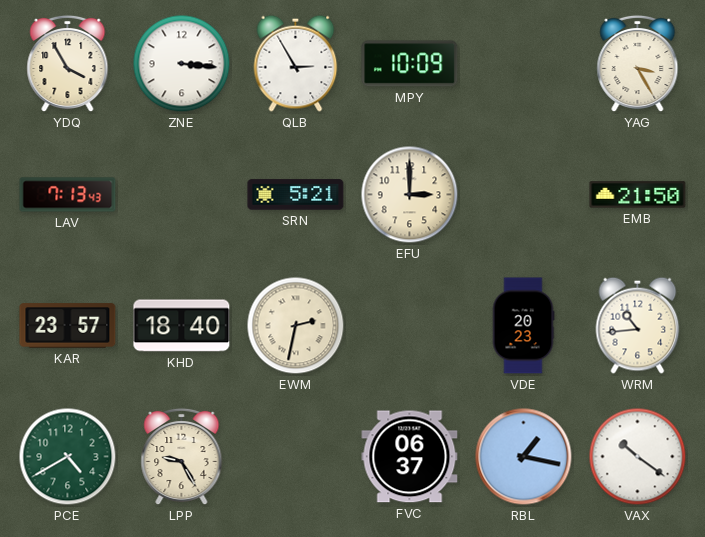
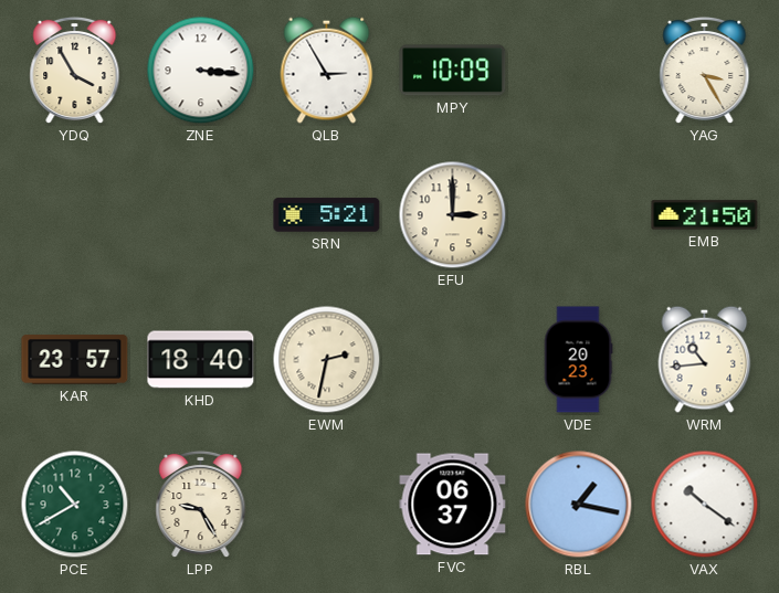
LAV: 7:13 -> none (68, 195)
PCE: 4:40 -> 10:40 (75, 505)
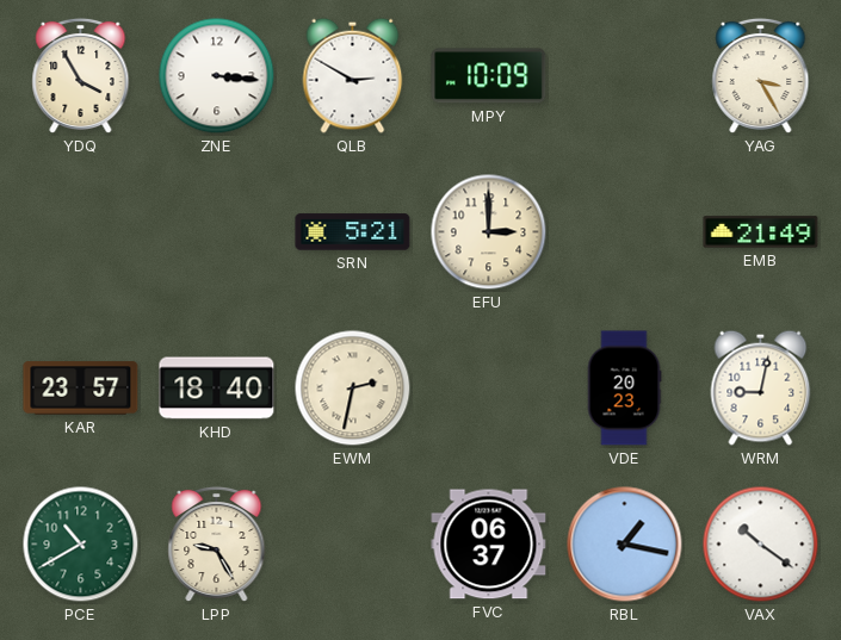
QLB: 2:55 -> 2:50 (353, 75)
EMB: 21:50 -> 21:49 (761, 232)
WRM: 10:44 -> 9:02 (761, 387)
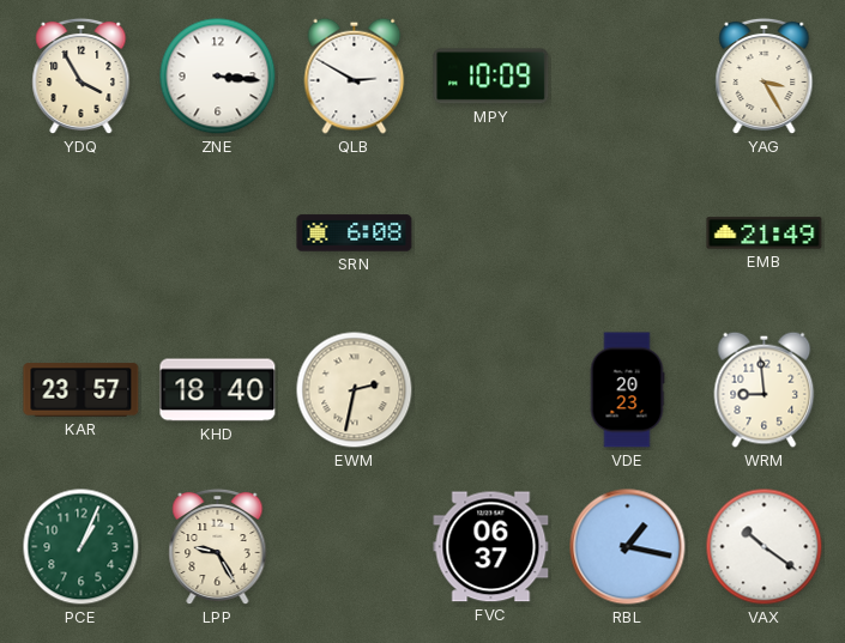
SRN: 5:21 -> 6:08 (355, 233)
EFU: 3:00 -> none (489, 232)
WRM: 9:02 -> 8:59 (765, 389)
PCE: 10:40 -> 1:04 (82, 547)
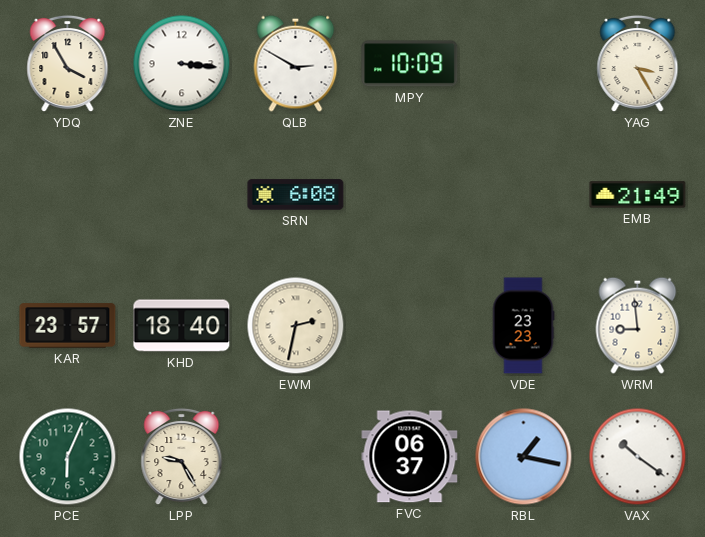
VDE: 20:23 -> 23:23 (523, 326)
PCE: 1:04 -> 6:04 (68, 457)
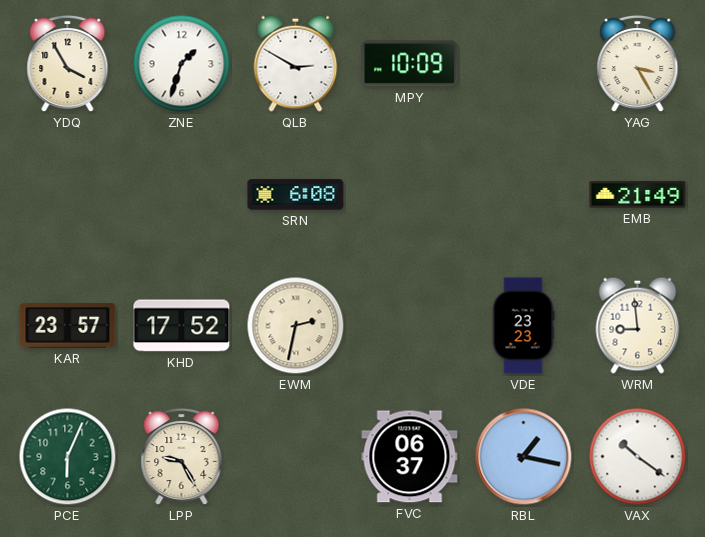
ZNE: 3:16 -> 1:33 (182, 64)
KHD: 18:40 -> 17:52 (182, 326)
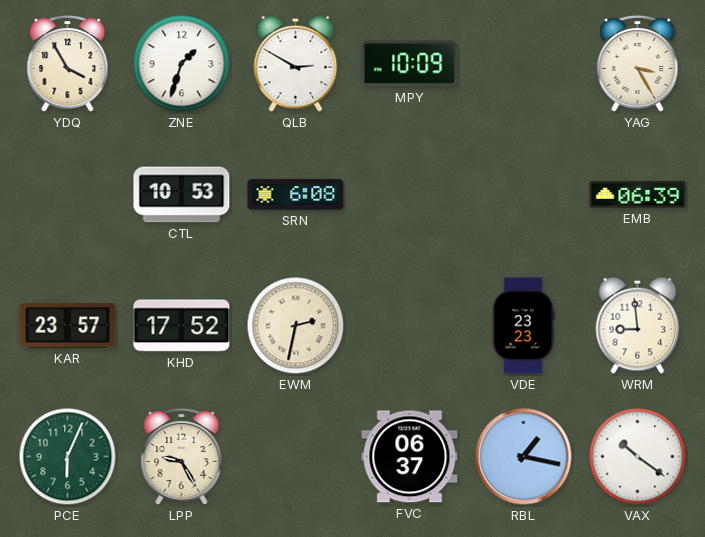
CTL: none -> 10:53 (182, 195)
EMB: 21:49 -> 06:39 (638, 195)
